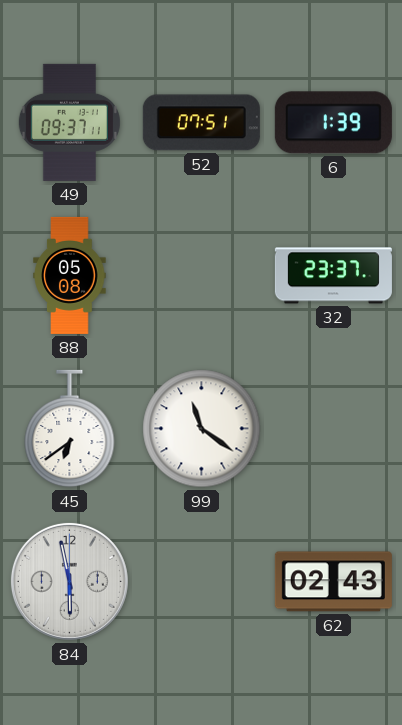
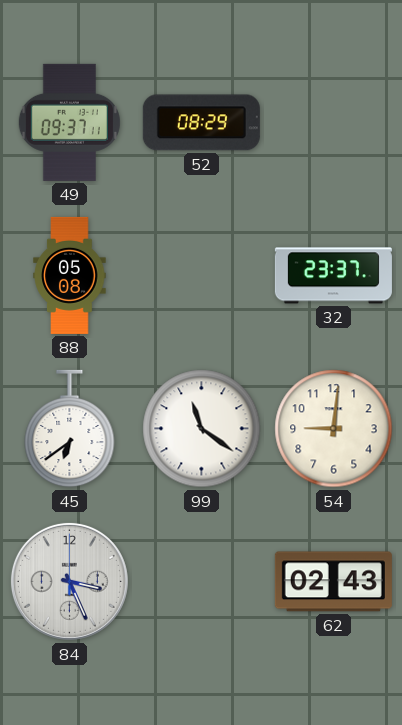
52: 07:51 -> 08:29 (201, 123)
6: 1:39 -> none (333, 123)
54: none -> 9:01 (334, 429)
84: 5:58 -> 3:26 (69, 581)
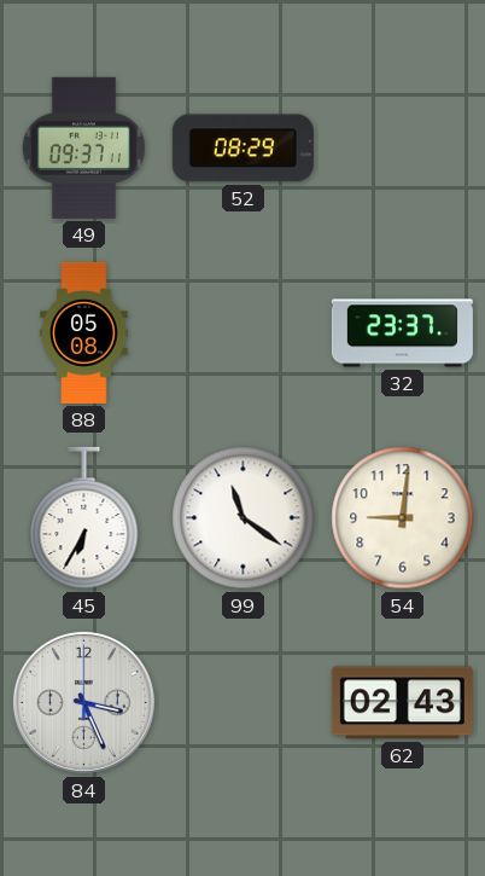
45: 6:39 -> 6:35 (84, 518)
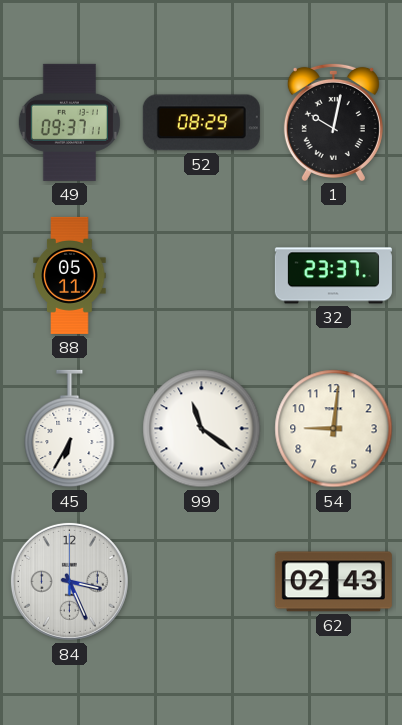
1: none -> 10:02 (333, 122)
88: 05:08 -> 05:11 (70, 275)
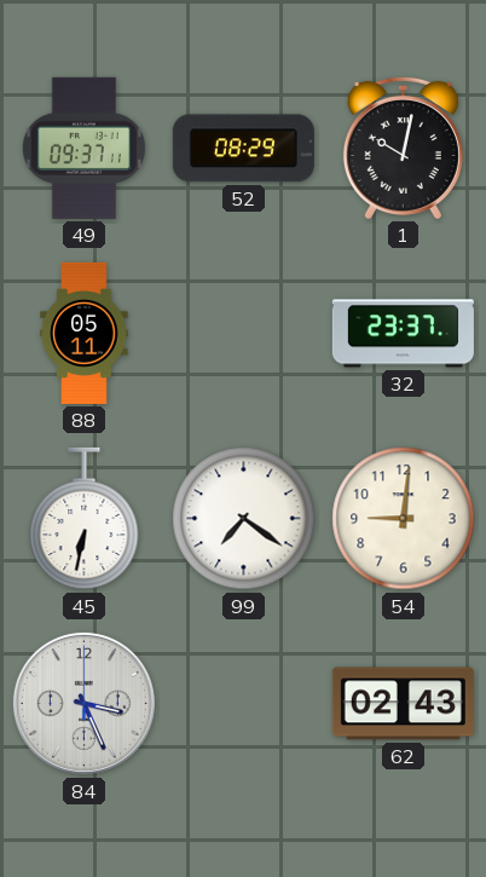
45: 6:35 -> 6:32 (85, 519)
99: 11:21 -> 7:21 (244, 519)
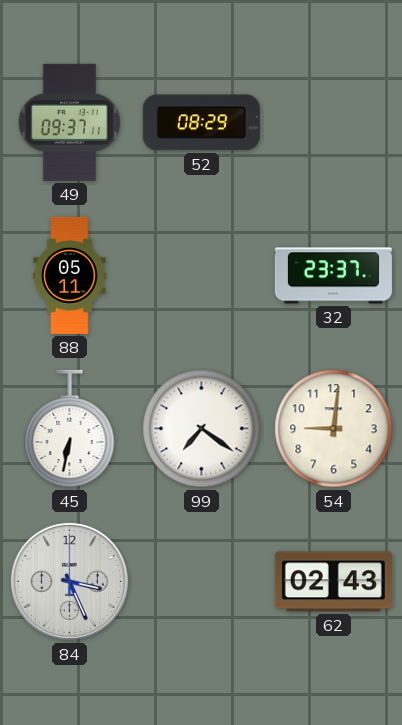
1: 10:02 -> none (403, 148)
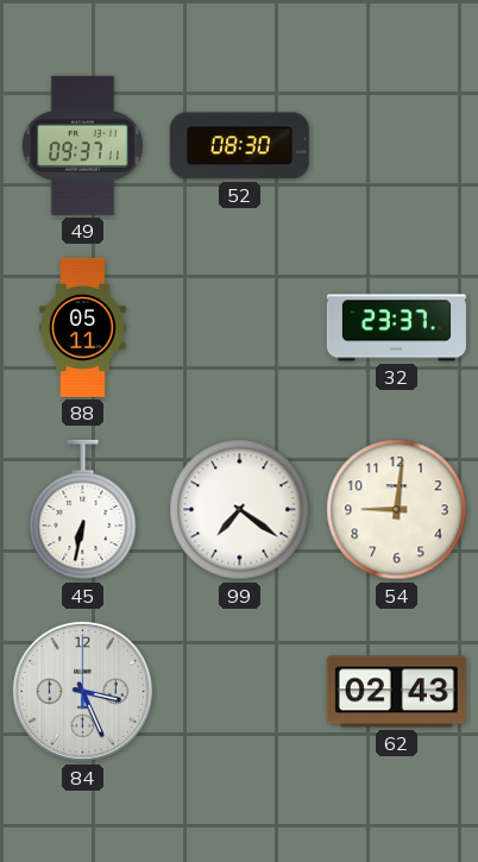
52: 08:29 -> 08:30 (239, 146)
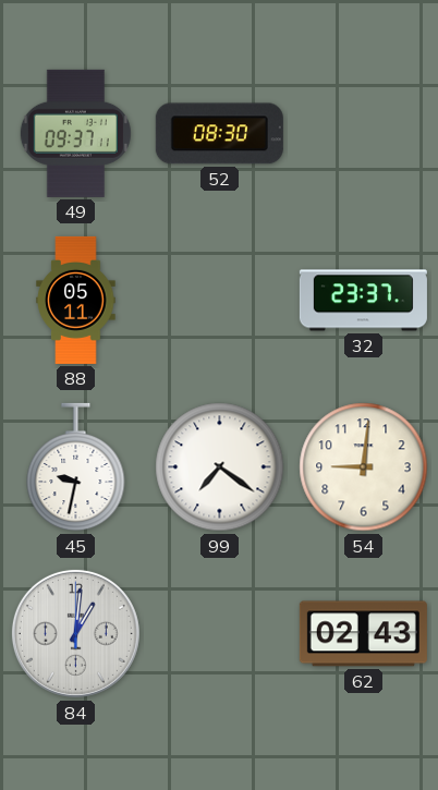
45: 6:32 -> 9:32 (76, 467)
84: 3:26 -> 1:01 (75, 633)
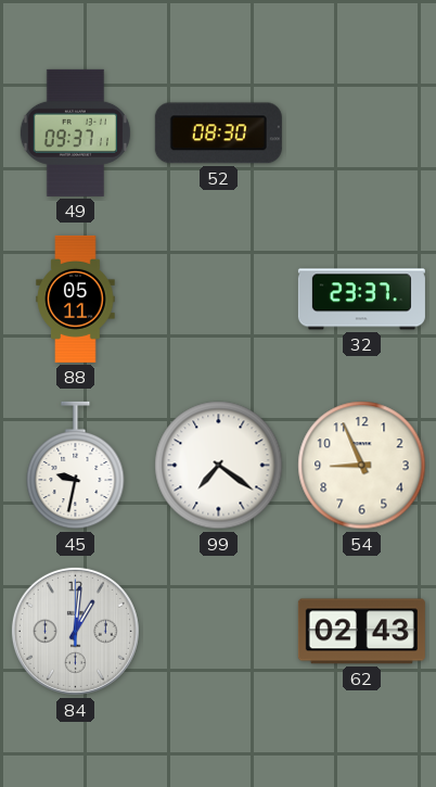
54: 9:01 -> 8:56 (362, 466)
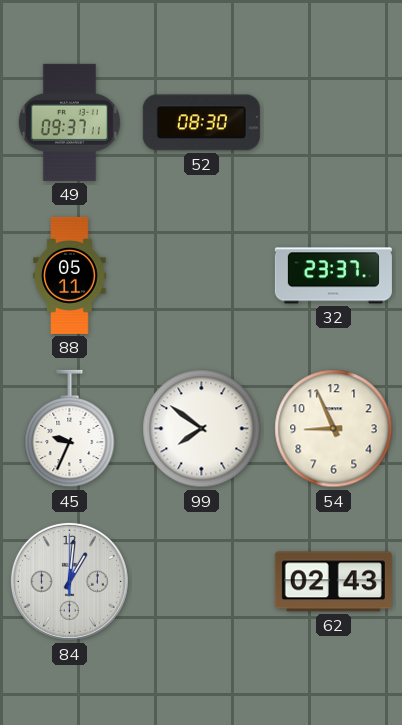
45: 9:32 -> 9:34 (70, 429)
99: 7:21 -> 7:51 (202, 429)
